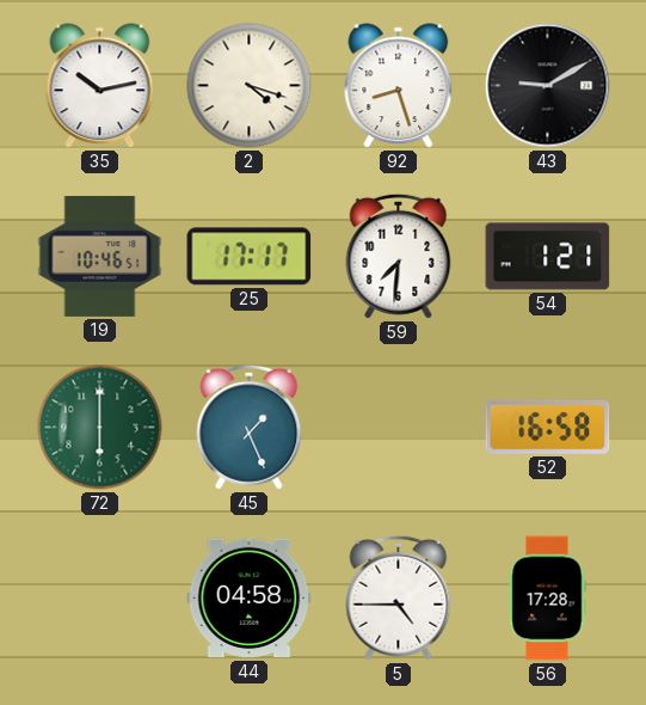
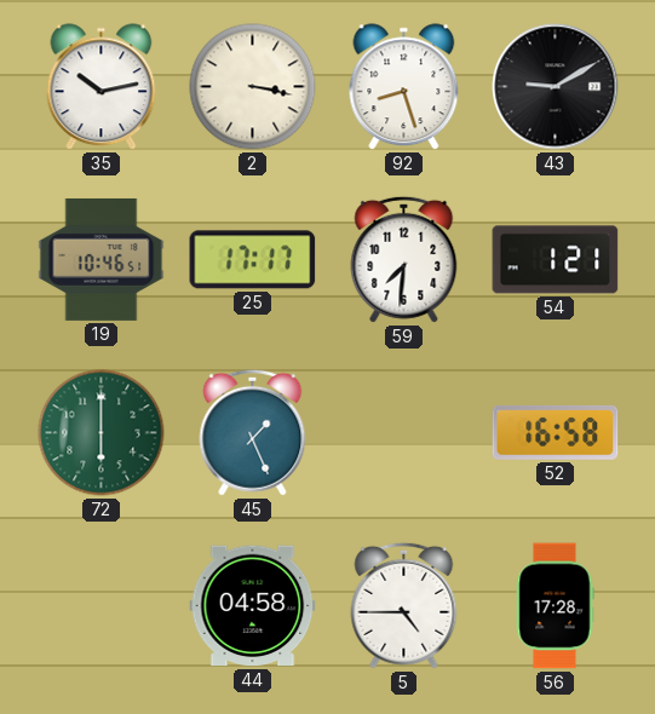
2: 4:18 -> 3:17 (253, 87)
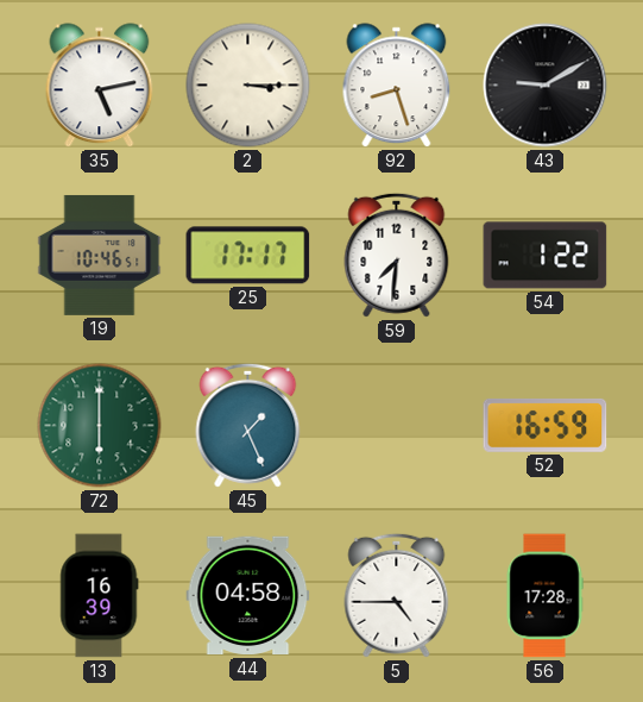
35: 10:13 -> 5:13 (100, 86)
2: 3:17 -> 3:15 (248, 86)
54: 1:21 -> 1:22 (546, 256)
52: 16:58 -> 16:59 (546, 425)
13: none -> 16:39 (100, 596)
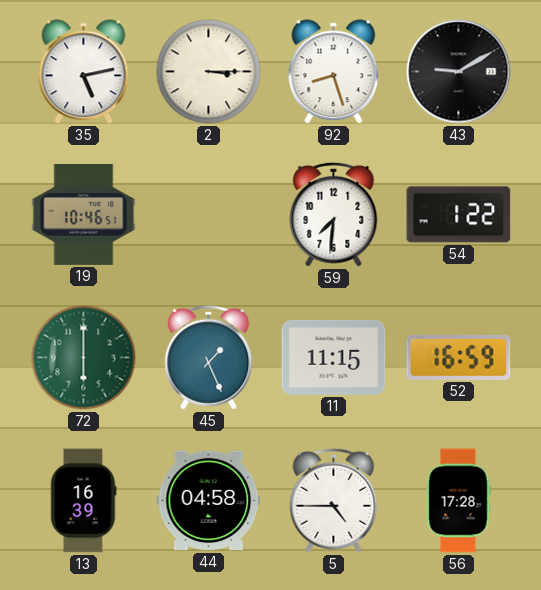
25: 17:17 -> none (248, 256)
11: none -> 11:15 (334, 357)
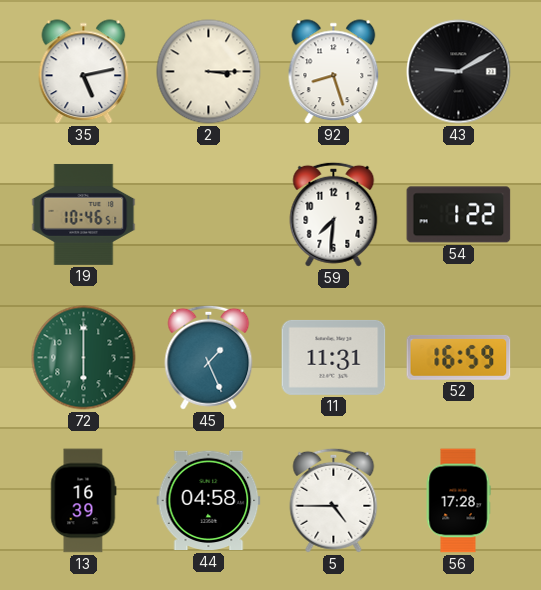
11: 11:15 -> 11:31 (334, 357)
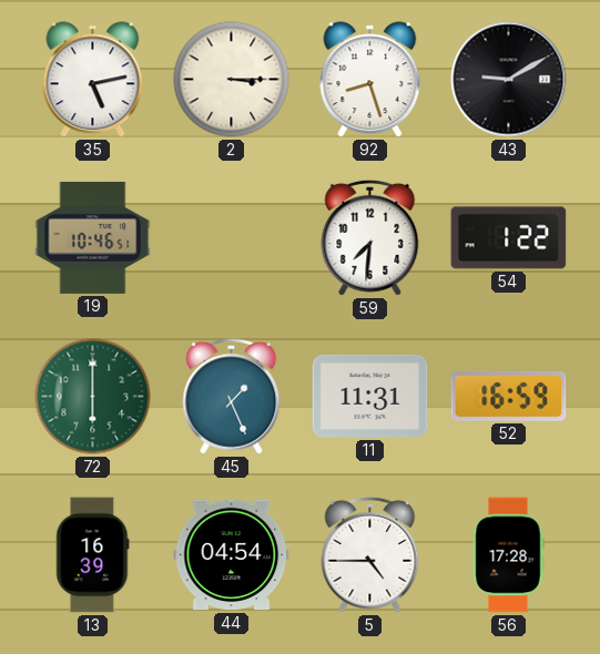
44: 04:58 -> 04:54 (232, 555)
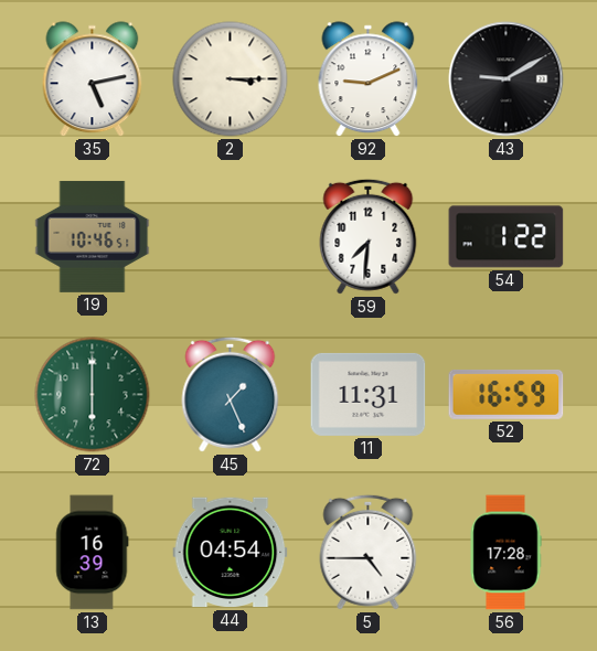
92: 8:27 -> 9:11 (369, 79)
